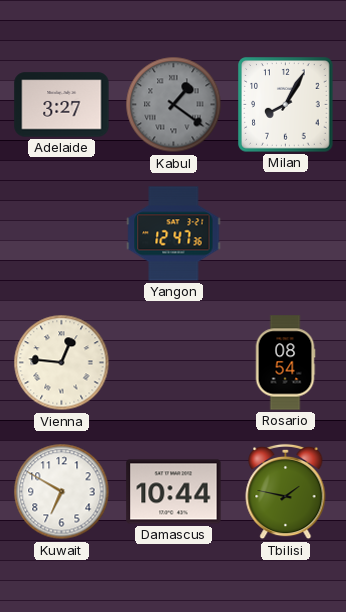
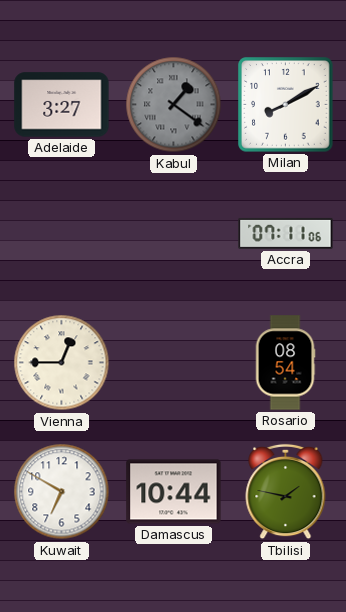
Milan: 8:05 -> 8:10 (286, 105)
Yangon: 12:47 -> none (174, 234)
Accra: none -> 07:11 (286, 233)
Vienna: 12:46 -> 12:45 (62, 363)
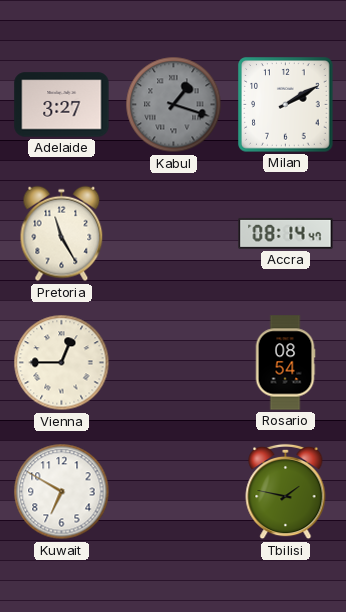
Kabul: 1:21 -> 1:18 (174, 105)
Milan: 8:10 -> 2:10 (286, 105)
Pretoria: none -> 11:25 (62, 234)
Accra: 07:11 -> 08:14 (286, 233)
Damascus: 10:44 -> none (174, 492)
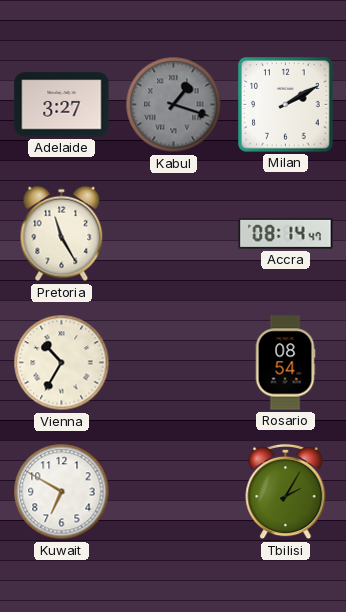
Vienna: 12:45 -> 10:35 (62, 363)
Tbilisi: 1:47 -> 2:05 (286, 492)
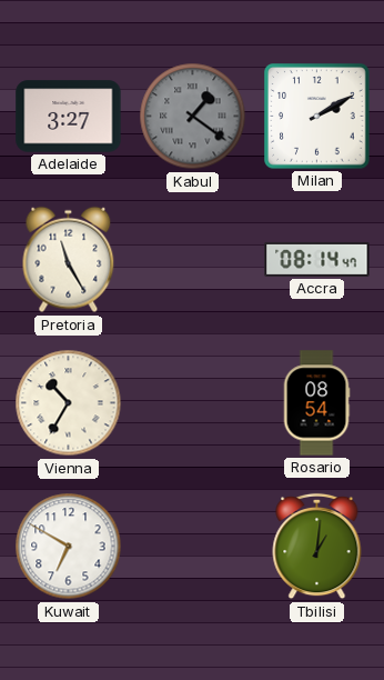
Kabul: 1:18 -> 1:21 (193, 117)
Tbilisi: 2:05 -> 1:01 (317, 547)
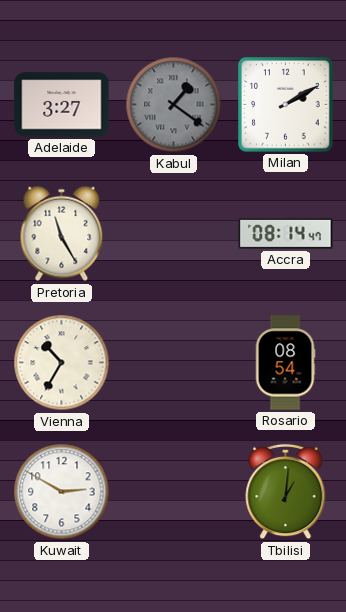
Kuwait: 6:50 -> 2:50 (62, 492)
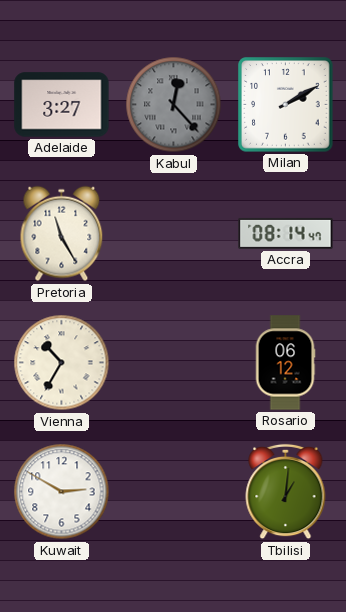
Kabul: 1:21 -> 12:23 (174, 105)
Rosario: 08:54 -> 06:12 (285, 363)
